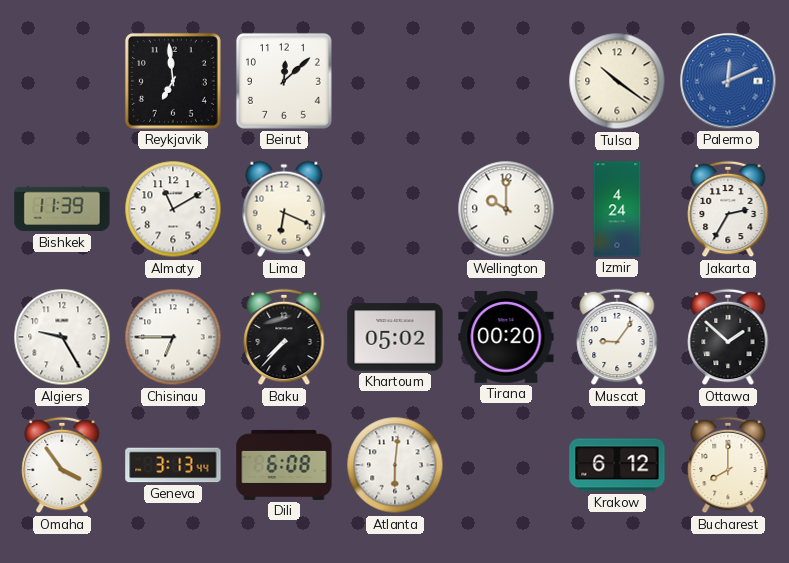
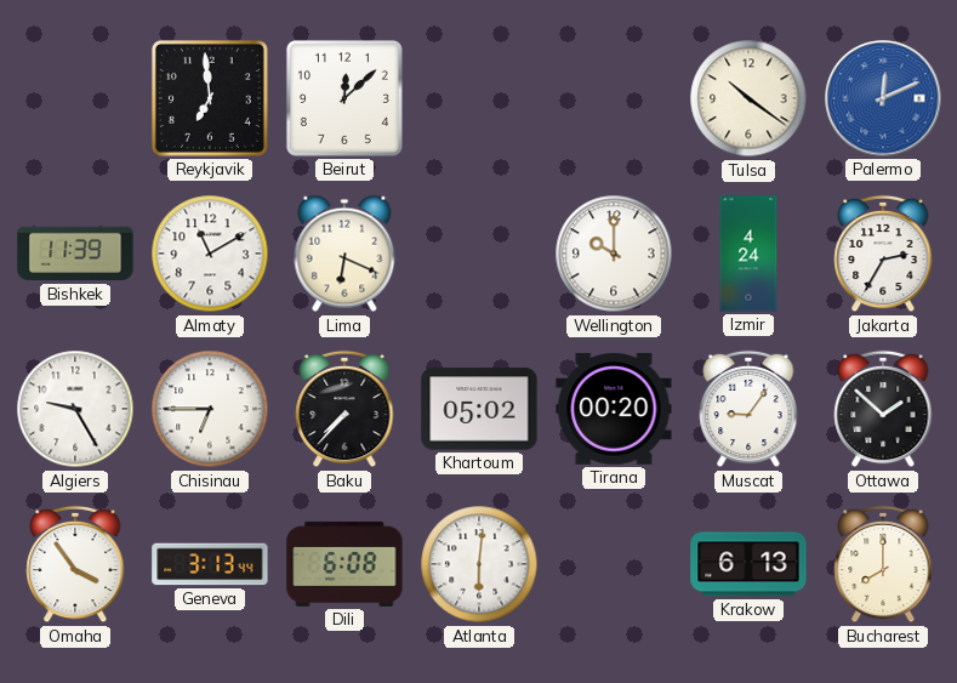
Krakow: 6:12 -> 6:13 (748, 564)
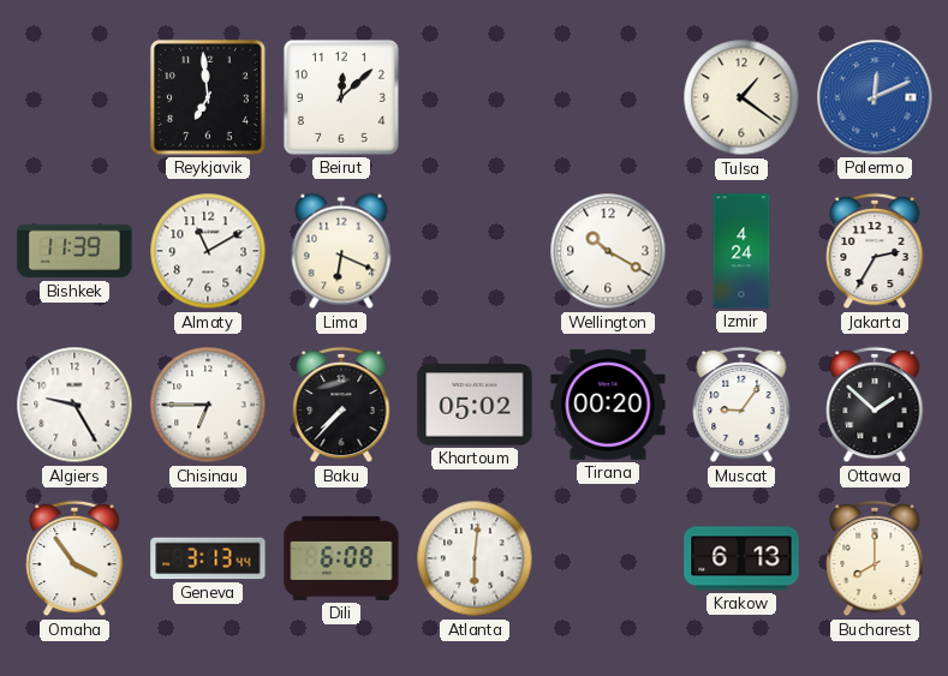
Tulsa: 10:21 -> 1:21 (741, 97)
Wellington: 10:00 -> 10:20 (608, 251)
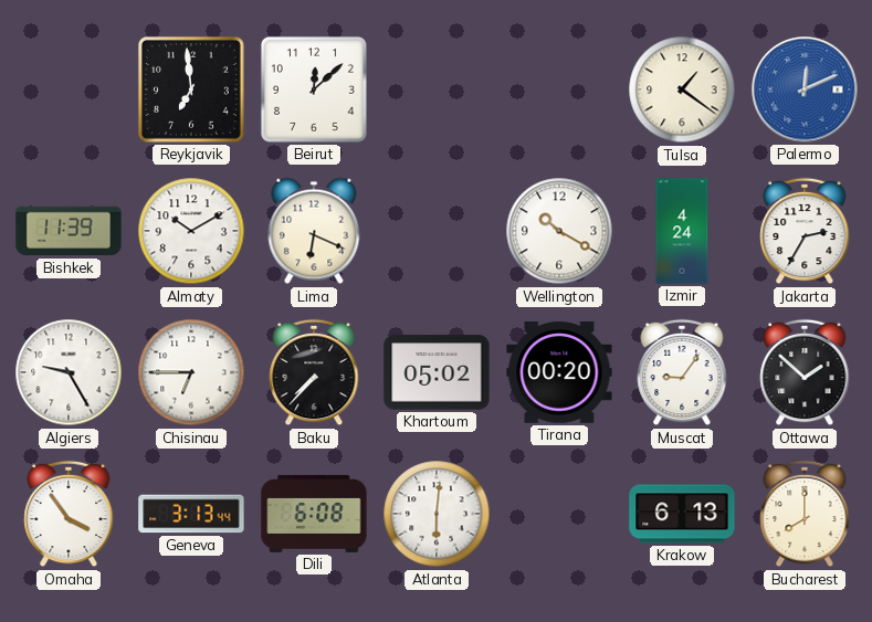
Almaty: 11:10 -> 10:10 (191, 231)
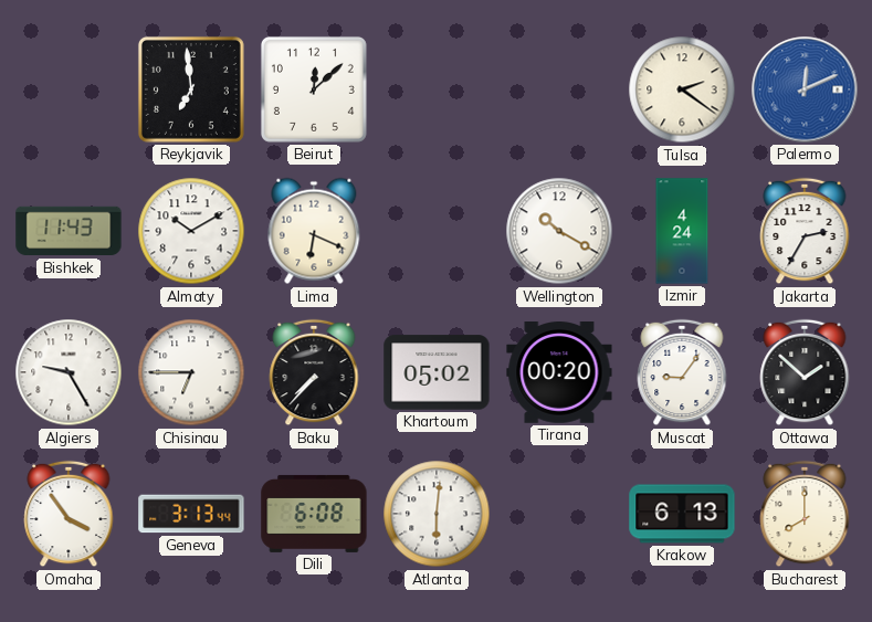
Tulsa: 1:21 -> 2:21 (682, 89)
Bishkek: 11:39 -> 11:43 (69, 231)
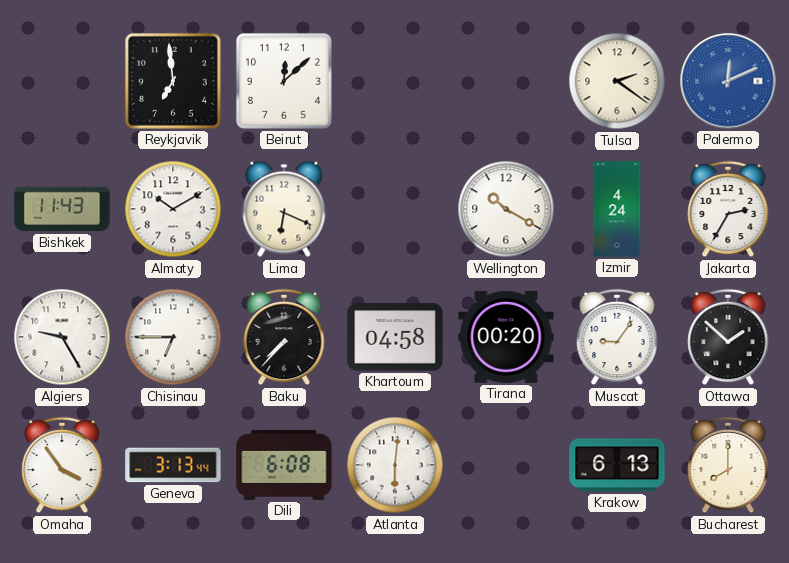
Khartoum: 05:02 -> 04:58 (395, 337)
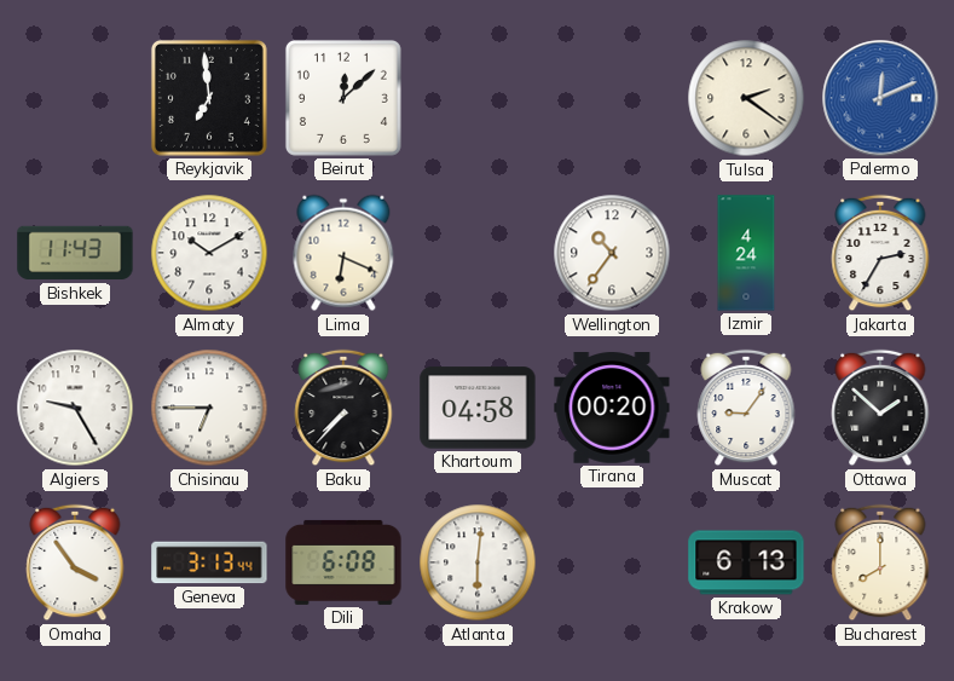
Wellington: 10:20 -> 10:36 (612, 253)
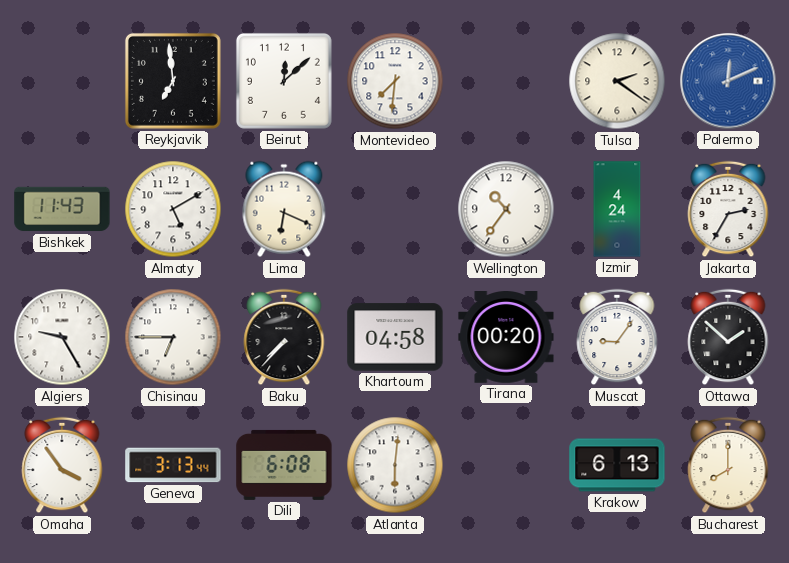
Montevideo: none -> 7:31 (395, 81)
Almaty: 10:10 -> 5:10 (173, 209)
